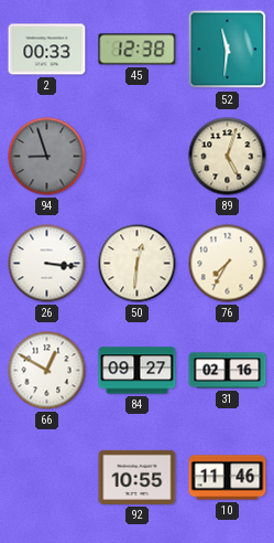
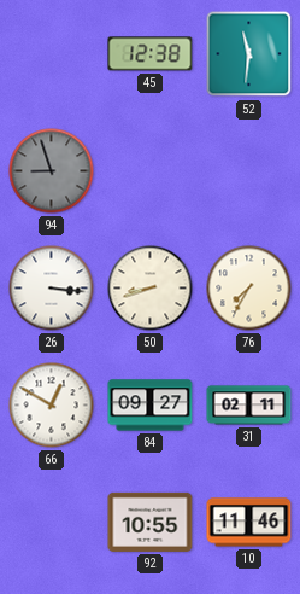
2: 00:33 -> none (47, 50)
89: 5:03 -> none (228, 157)
50: 12:31 -> 8:42 (151, 289)
31: 02:16 -> 02:11 (249, 406)
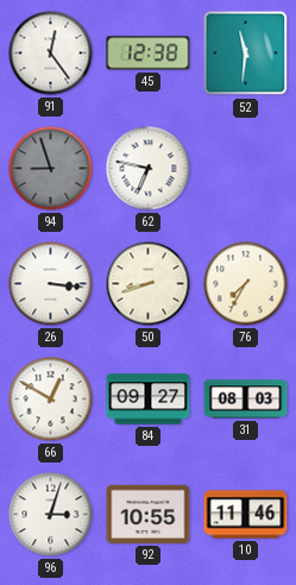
91: none -> 12:24 (51, 54)
62: none -> 6:47 (149, 169)
31: 02:11 -> 08:03 (246, 400)
96: none -> 3:03 (51, 515)
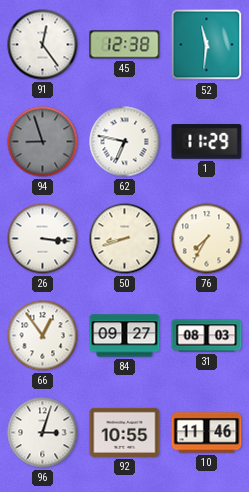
1: none -> 11:29 (207, 142)
66: 12:50 -> 12:54 (43, 336)
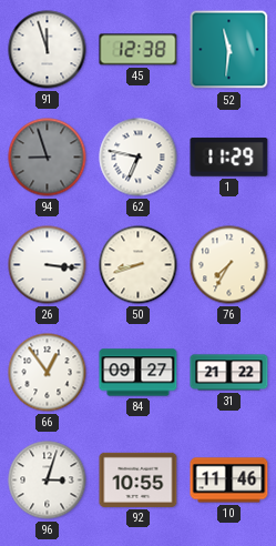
91: 12:24 -> 11:57 (48, 50)
31: 08:03 -> 21:22 (229, 373)
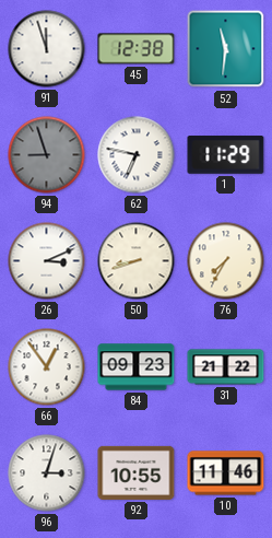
26: 3:16 -> 3:11 (47, 261)
84: 09:27 -> 09:23 (137, 367)
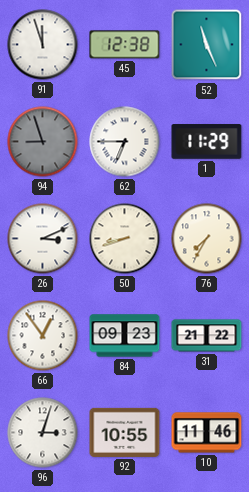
52: 11:31 -> 11:26 (207, 45)
62: 6:47 -> 6:45 (125, 142)
